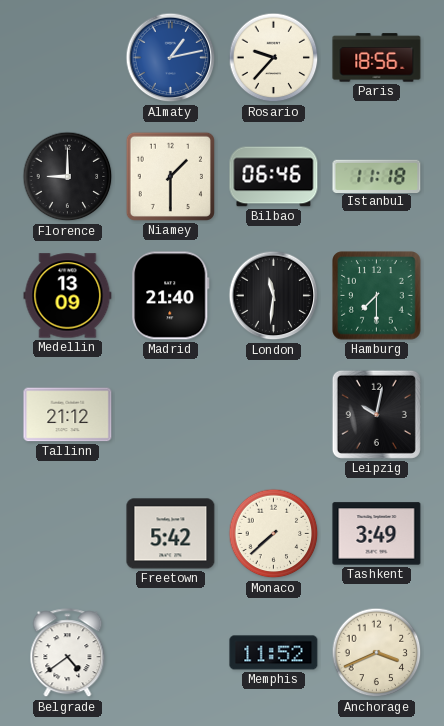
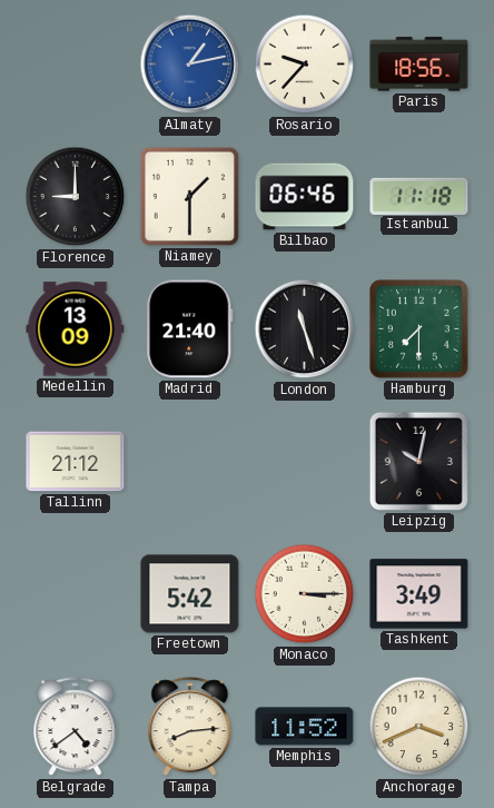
London: 11:31 -> 11:27 (305, 329)
Monaco: 7:38 -> 3:15 (305, 594)
Tampa: none -> 8:14 (190, 727)
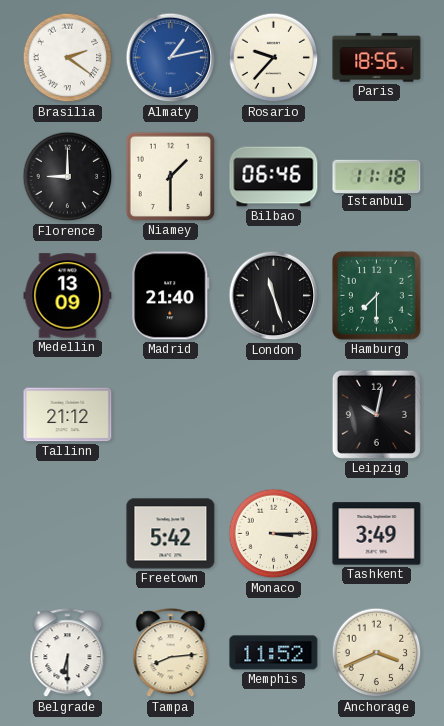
Brasilia: none -> 2:21 (68, 58)
Belgrade: 4:39 -> 6:30 (68, 653)
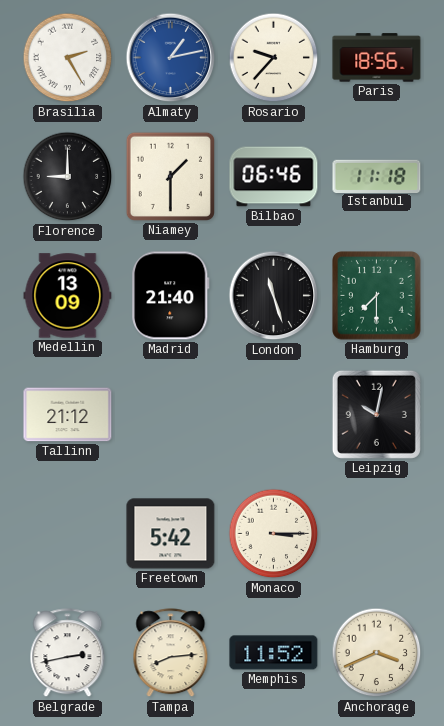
Brasilia: 2:21 -> 2:25 (68, 58)
Tashkent: 3:49 -> none (377, 534)
Belgrade: 6:30 -> 2:43 (68, 653)
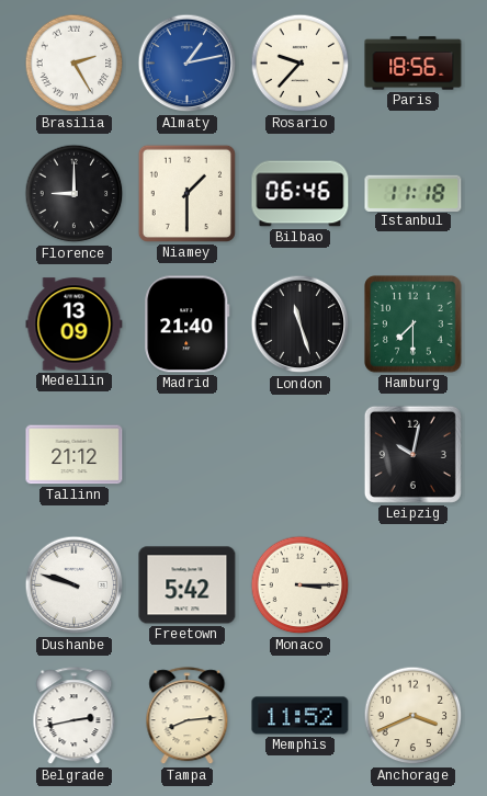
Dushanbe: none -> 9:48 (75, 585)
